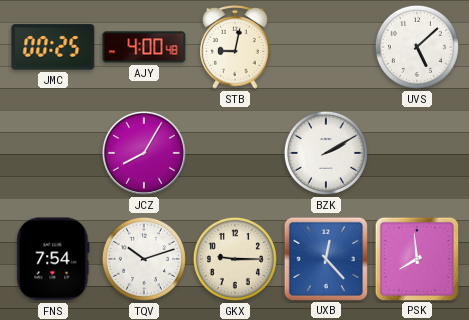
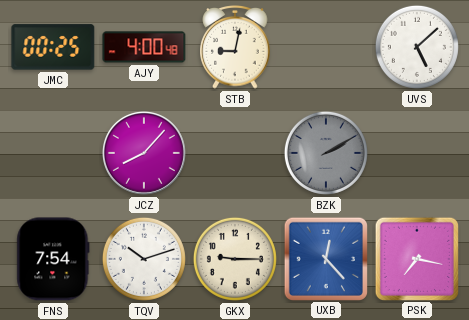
JCZ: 8:05 -> 8:07 (144, 153)
BZK dial: white -> grey (326, 153)
PSK: 7:59 -> 7:17 (416, 258)
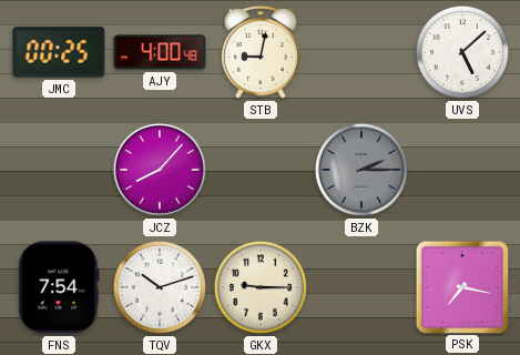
BZK: 2:10 -> 2:15 (361, 170)
UXB: 12:23 -> none (325, 258)
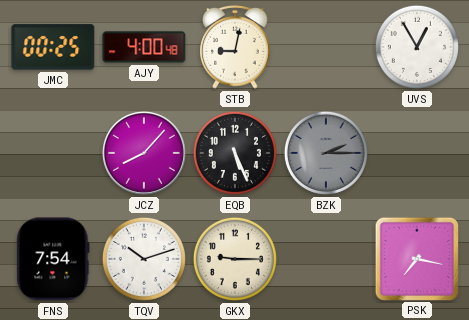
UVS: 5:08 -> 12:55 (417, 47)
EQB: none -> 5:26 (235, 153)
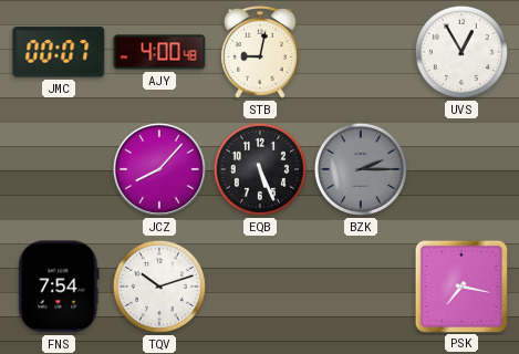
JMC: 00:25 -> 00:07 (59, 52)
GKX: 9:15 -> none (235, 259)
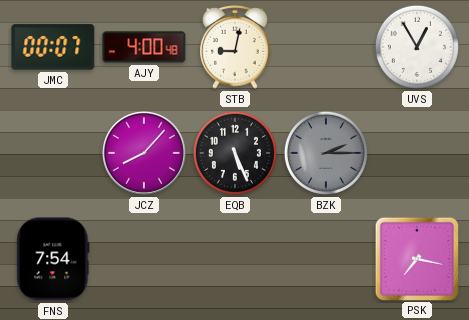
TQV: 10:12 -> none (159, 287)
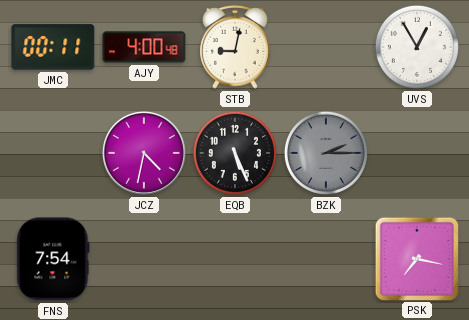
JMC: 00:07 -> 00:11 (53, 47)
JCZ: 8:07 -> 4:32 (144, 153)
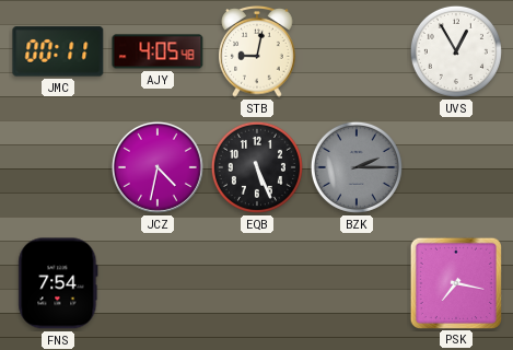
AJY: 4:00 -> 4:05 (158, 51)
